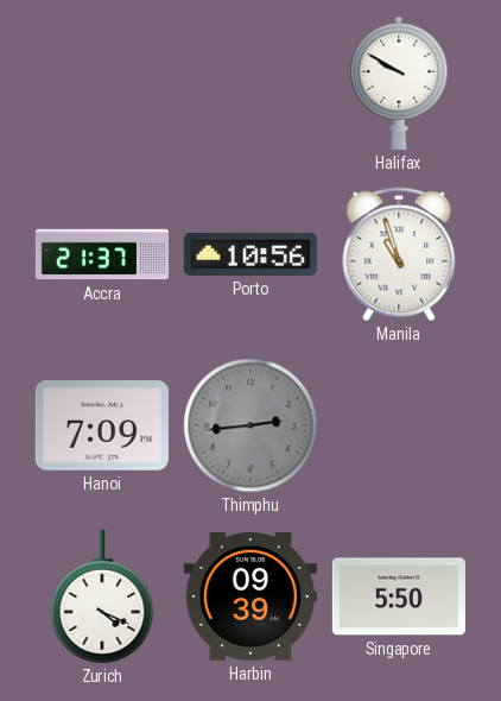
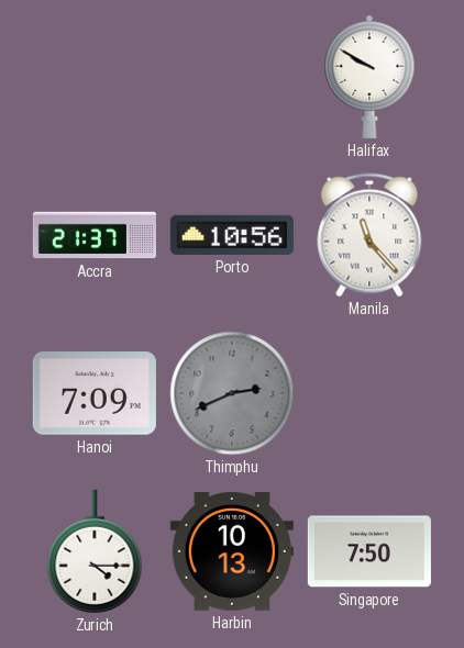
Manila: 10:57 -> 11:23 (369, 235)
Thimphu: 2:44 -> 2:41 (232, 393)
Zurich: 4:19 -> 4:15 (95, 551)
Harbin: 09:39 -> 10:13 (232, 551)
Singapore: 5:50 -> 7:50 (369, 551)
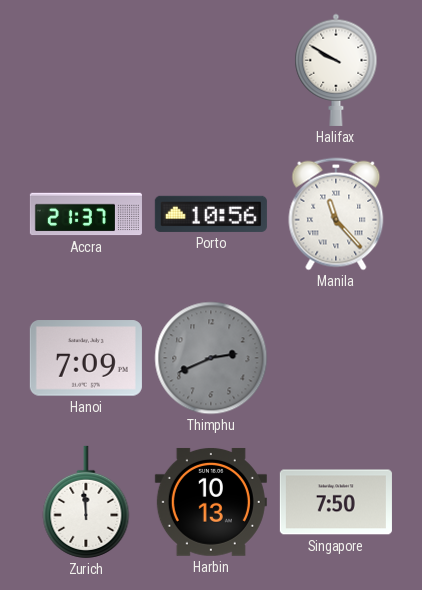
Zurich: 4:15 -> 11:59 (86, 502)
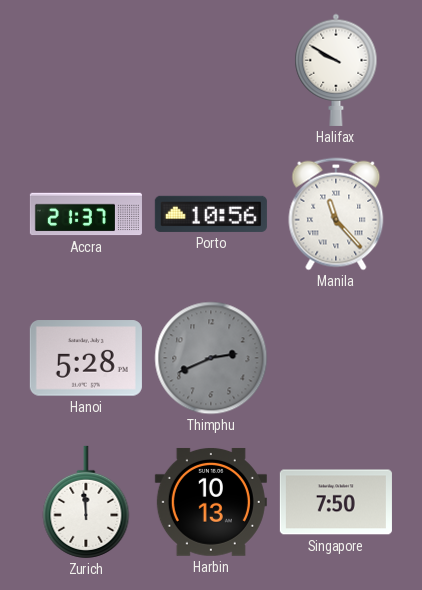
Hanoi: 7:09 -> 5:28 (86, 358)
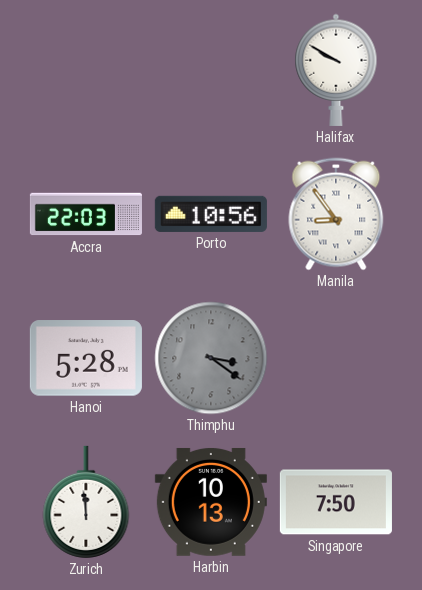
Accra: 21:37 -> 22:03 (86, 214)
Manila: 11:23 -> 8:54 (336, 214)
Thimphu: 2:41 -> 3:21 (211, 358)
